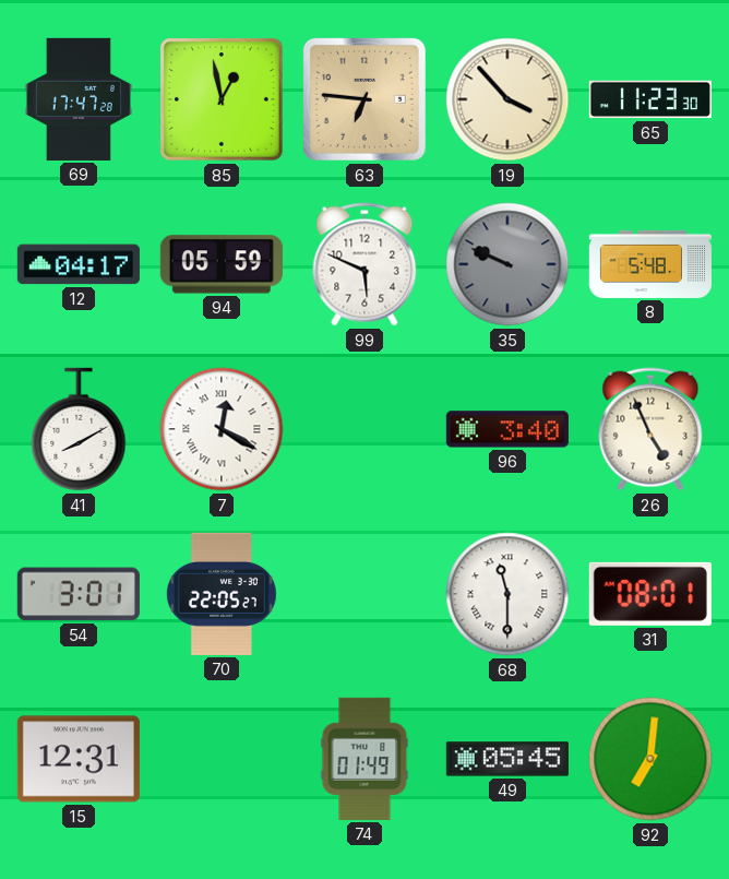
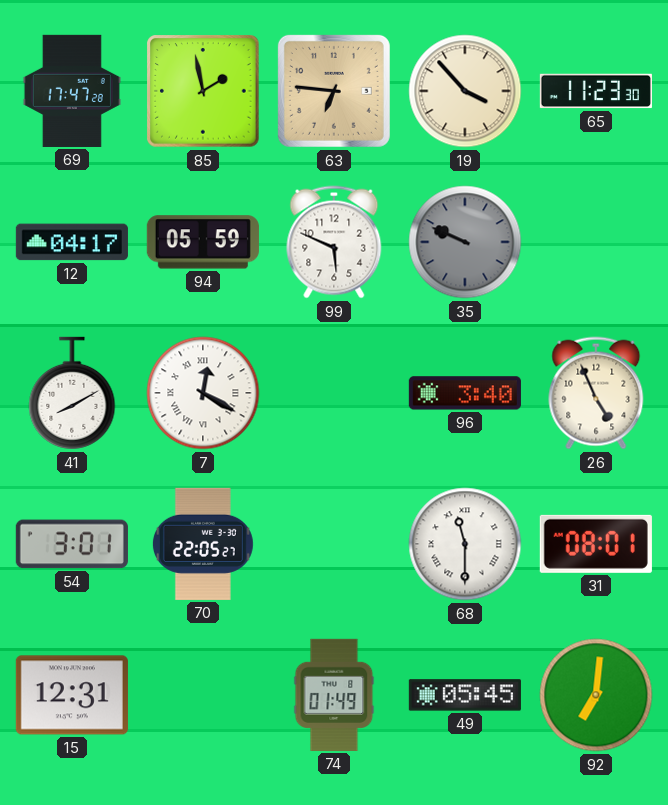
85: 12:58 -> 1:58 (203, 91)
8: 5:48 -> none (650, 264)
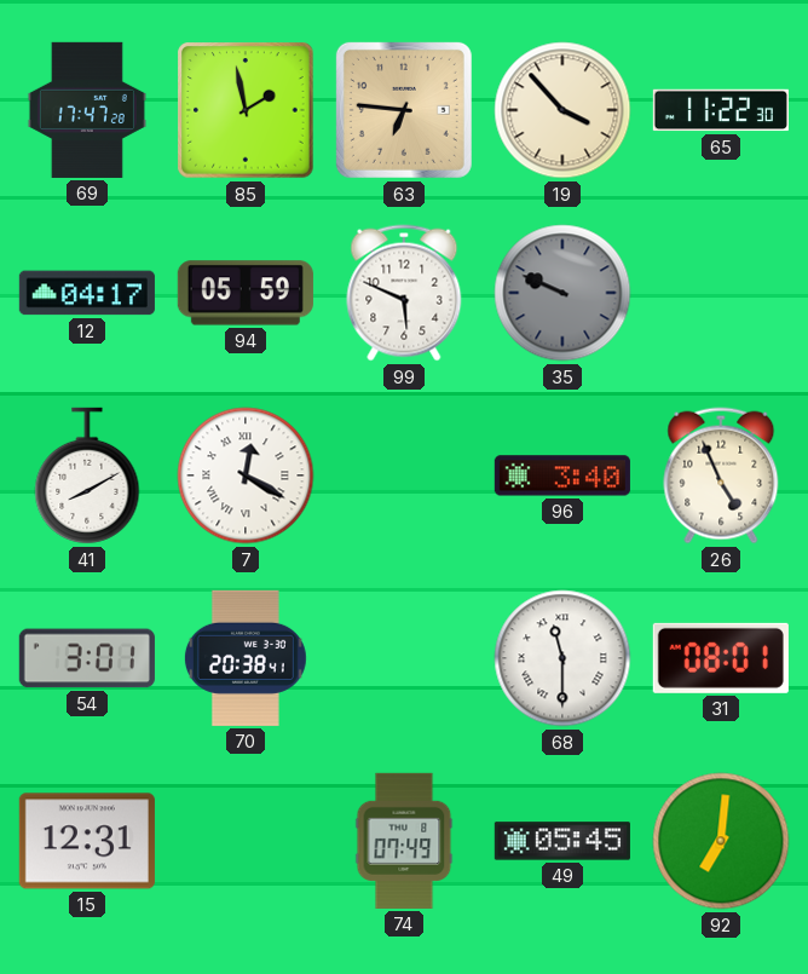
65: 11:23 -> 11:22 (721, 110)
70: 22:05 -> 20:38 (246, 658)
74: 01:49 -> 07:49 (404, 841)
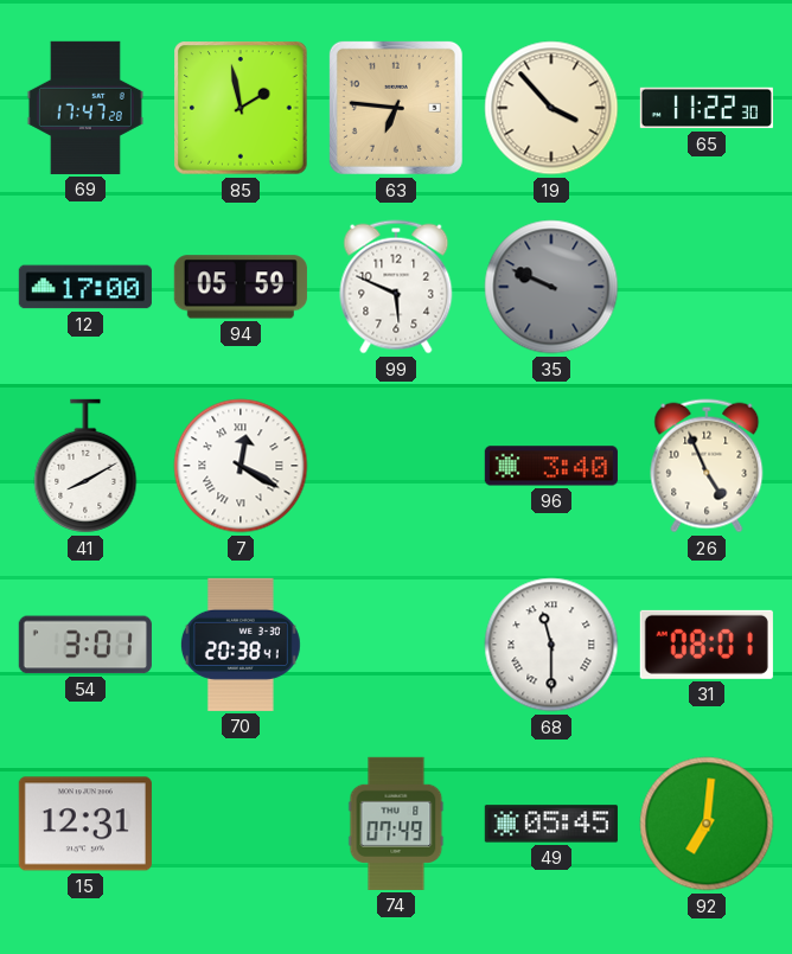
12: 04:17 -> 17:00 (85, 287)
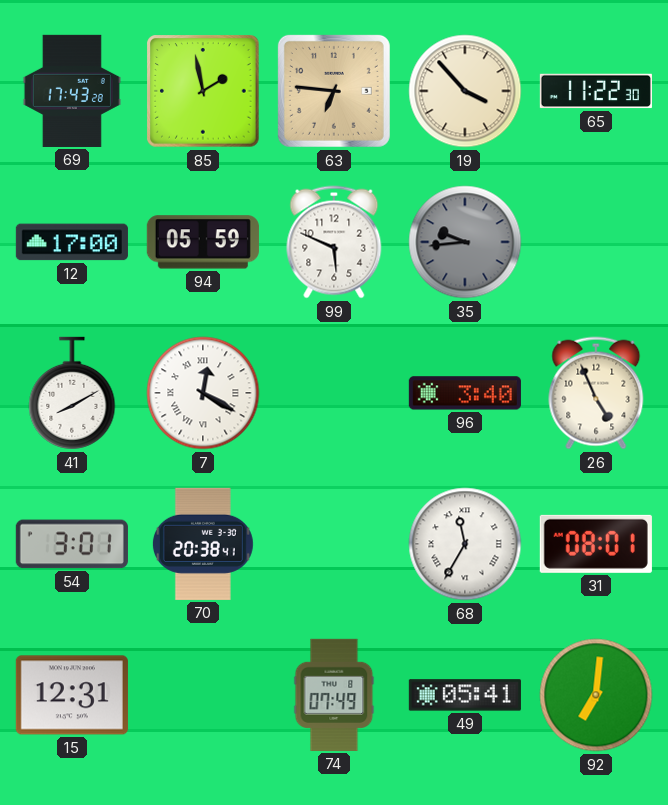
69: 17:47 -> 17:43 (72, 91)
35: 9:49 -> 9:44 (465, 242)
68: 11:30 -> 11:35 (465, 544)
49: 05:45 -> 05:41 (465, 695)
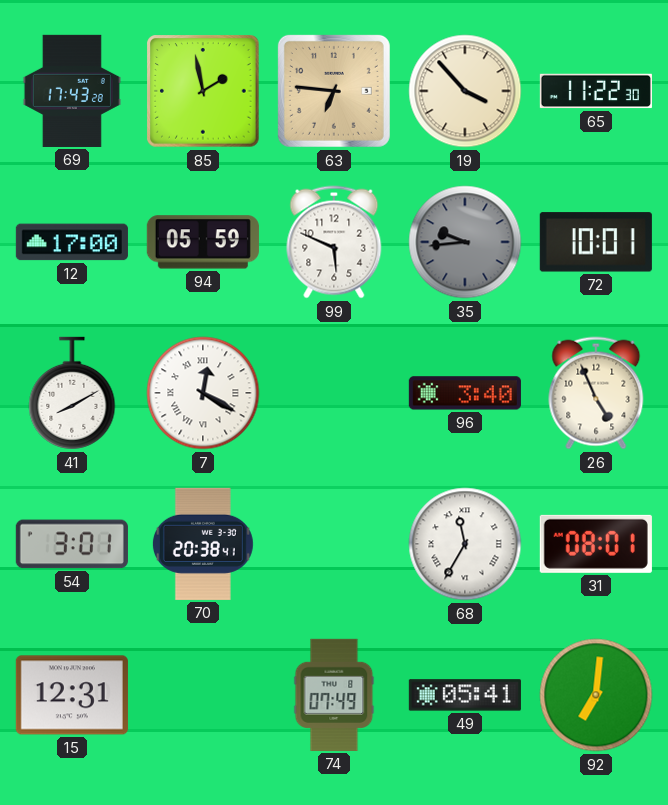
72: none -> 10:01 (596, 242)
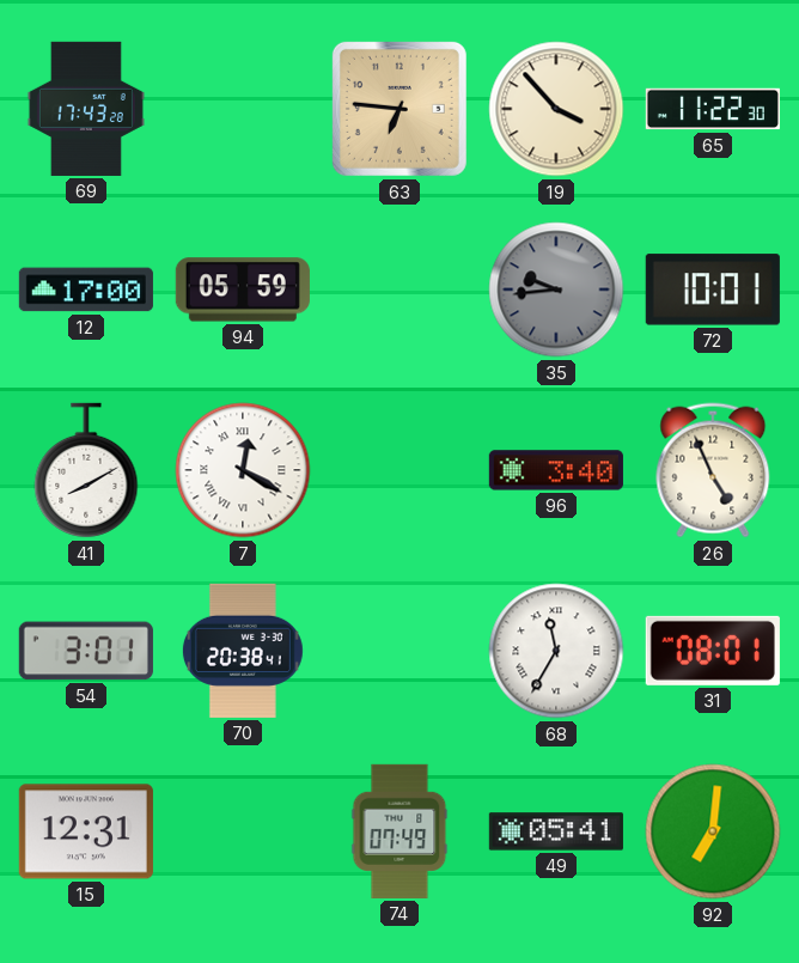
85: 1:58 -> none (203, 91)
99: 5:49 -> none (334, 242)
